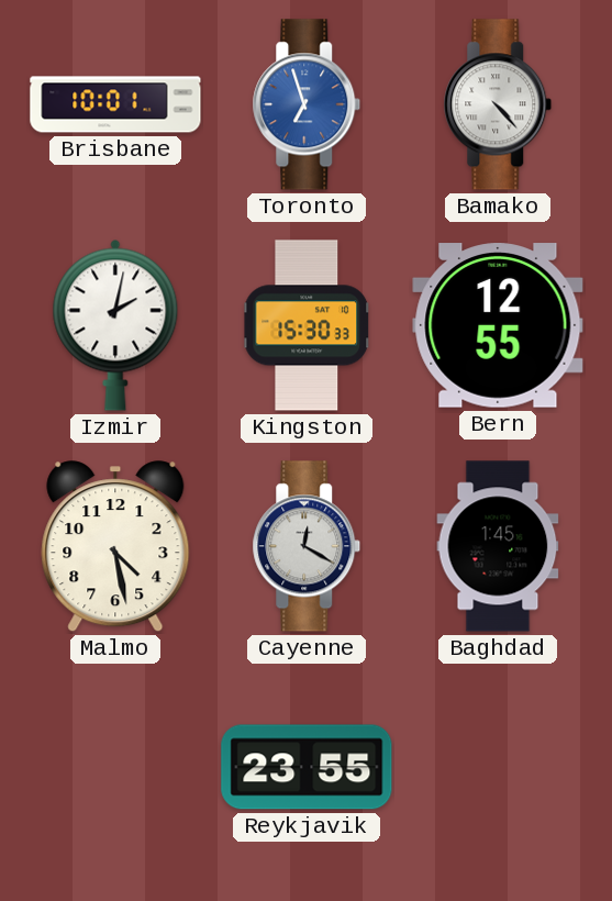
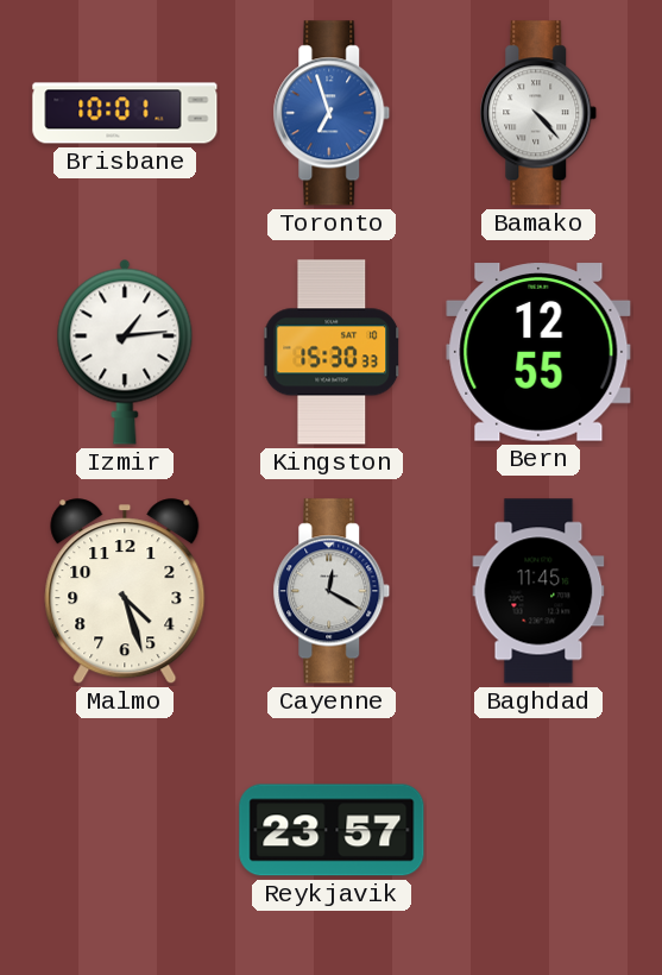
Izmir: 2:02 -> 1:14 (125, 352)
Malmo: 4:28 -> 4:27 (125, 592)
Baghdad: 1:45 -> 11:45 (538, 591)
Reykjavik: 23:55 -> 23:57 (332, 830)
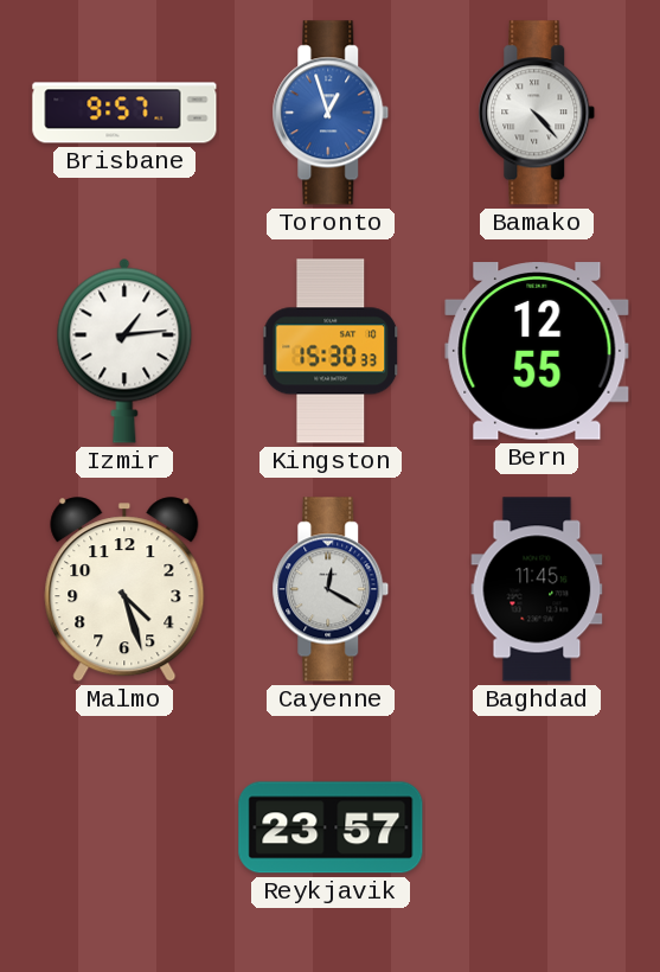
Brisbane: 10:01 -> 9:57 (124, 113)
Toronto: 6:57 -> 12:57 (331, 113)
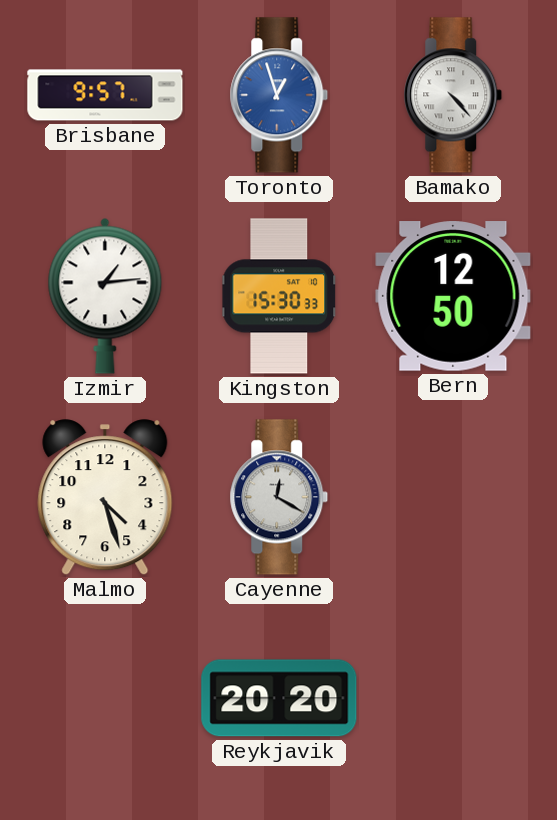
Bern: 12:55 -> 12:50 (453, 296)
Baghdad: 11:45 -> none (537, 589)
Reykjavik: 23:57 -> 20:20 (279, 698)
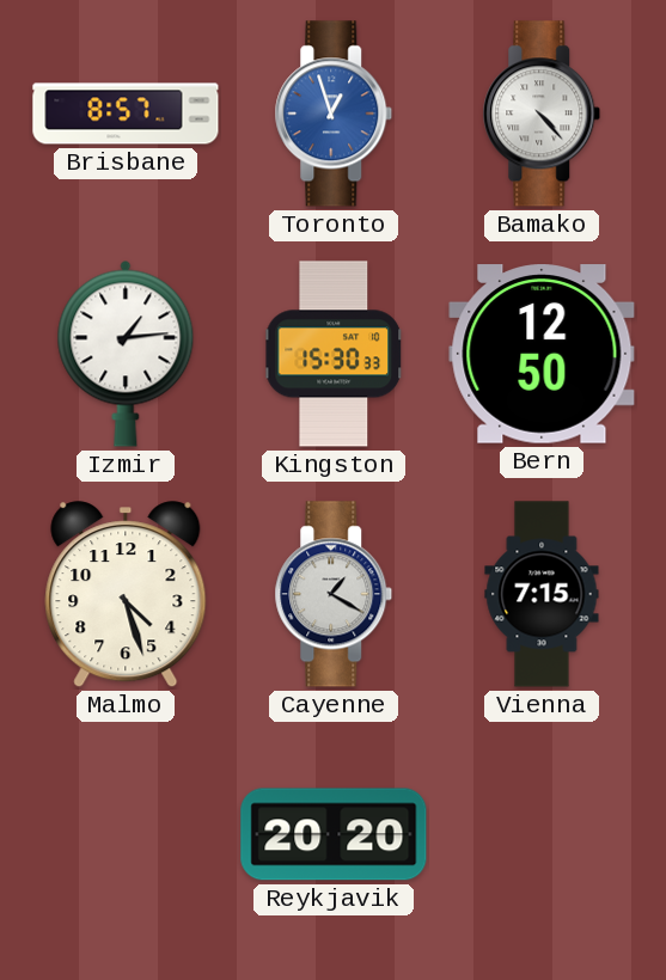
Brisbane: 9:57 -> 8:57 (126, 114)
Cayenne: 12:20 -> 1:20 (334, 594)
Vienna: none -> 7:15 (542, 594)
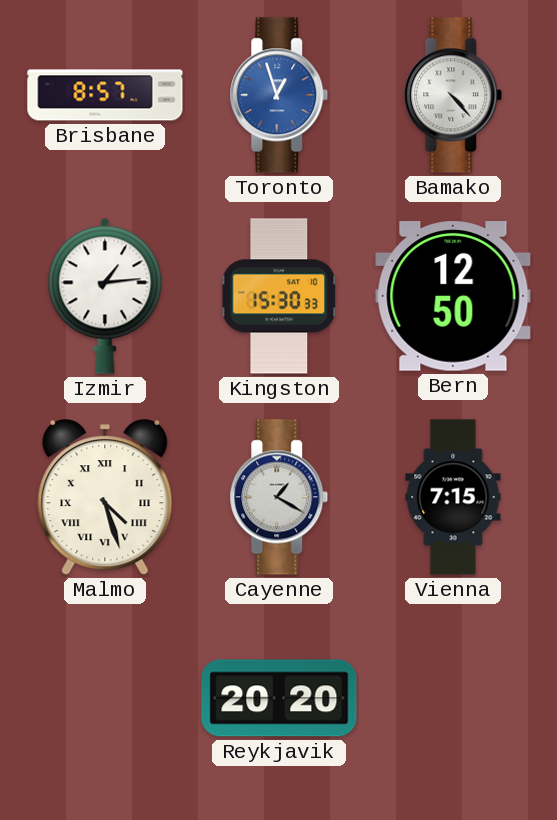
Malmo numerals: Arabic -> Roman (105, 498)
